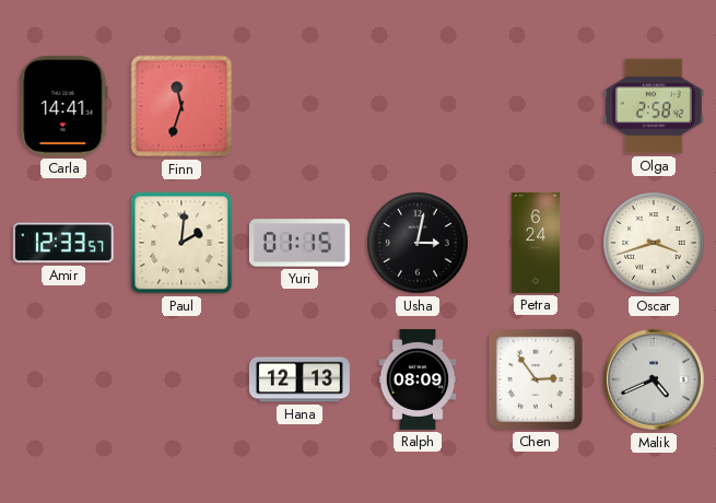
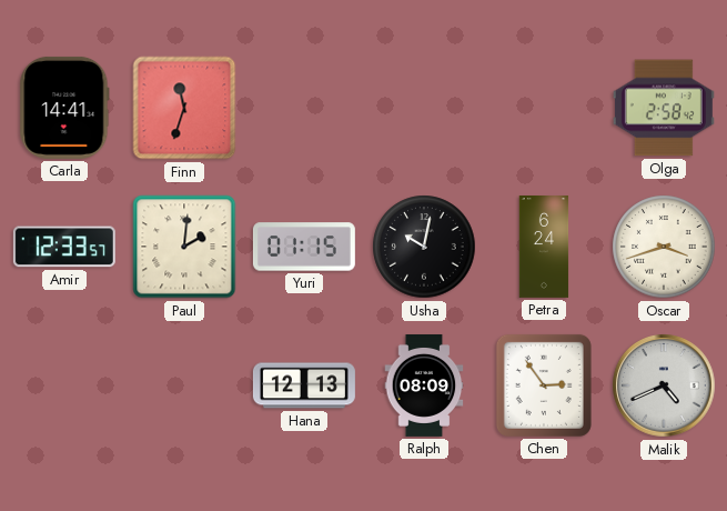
Usha: 3:02 -> 10:02 (424, 247)
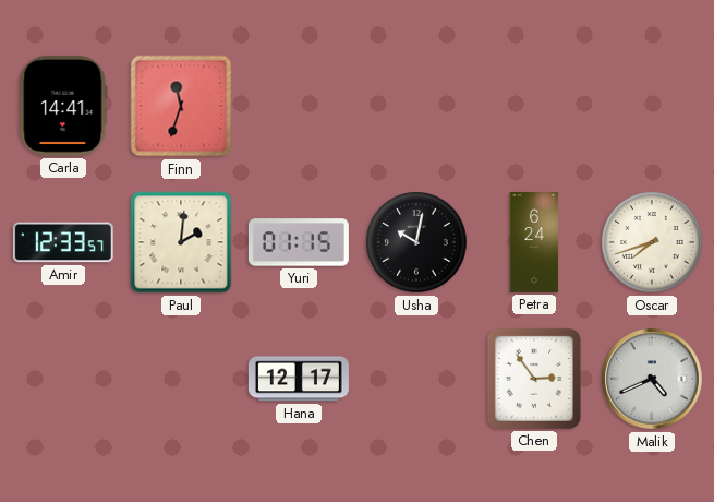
Olga: 2:58 -> none (664, 108)
Oscar: 3:42 -> 7:42 (652, 242)
Hana: 12:13 -> 12:17 (299, 379)
Ralph: 08:09 -> none (424, 385)
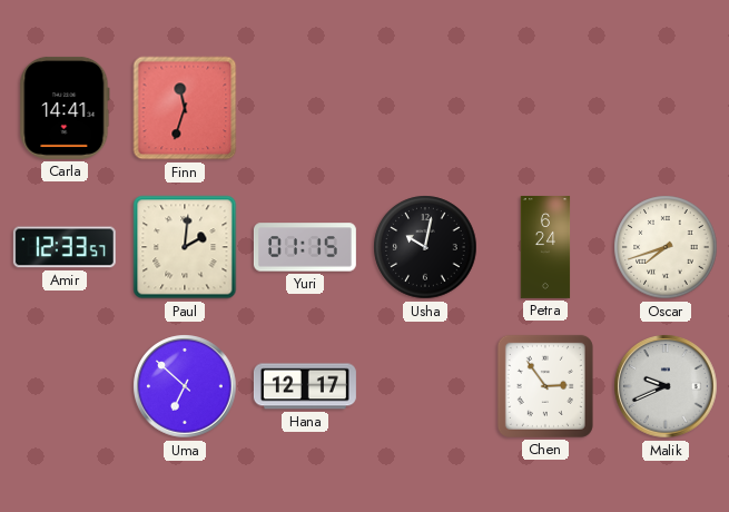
Uma: none -> 6:52 (185, 386)
Malik: 4:41 -> 9:41 (666, 386)
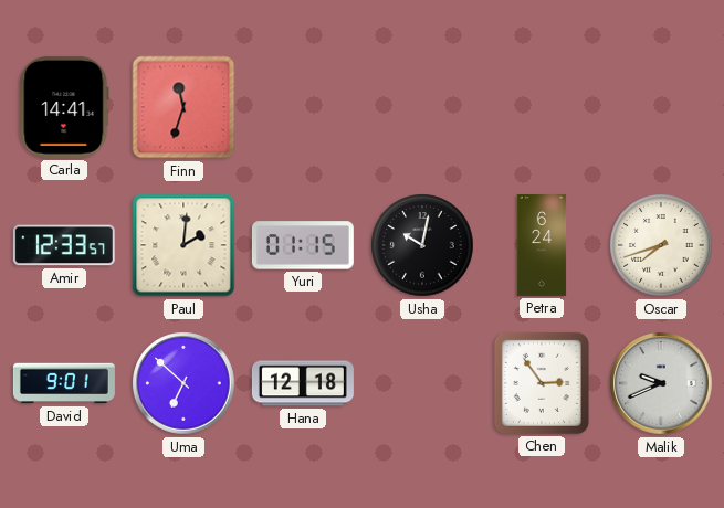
David: none -> 9:01 (64, 383)
Hana: 12:17 -> 12:18 (303, 383)
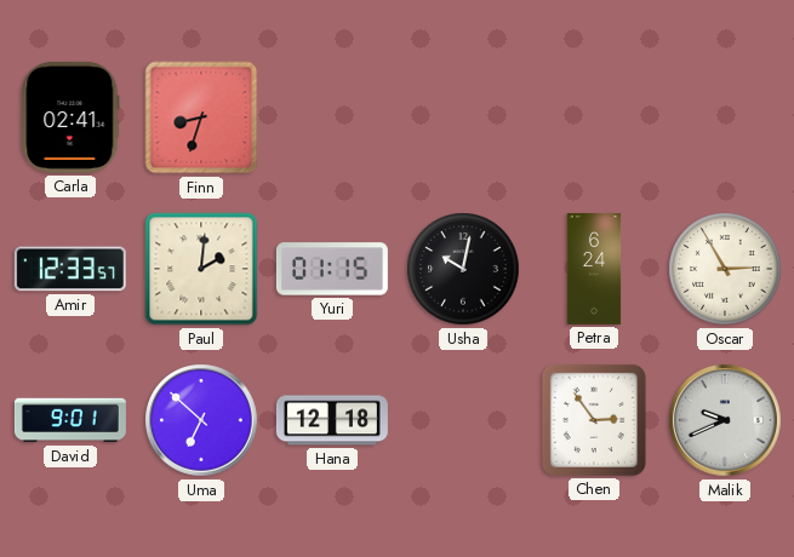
Carla: 14:41 -> 02:41 (70, 117)
Finn: 11:33 -> 8:33 (201, 117)
Oscar: 7:42 -> 2:55 (725, 269)
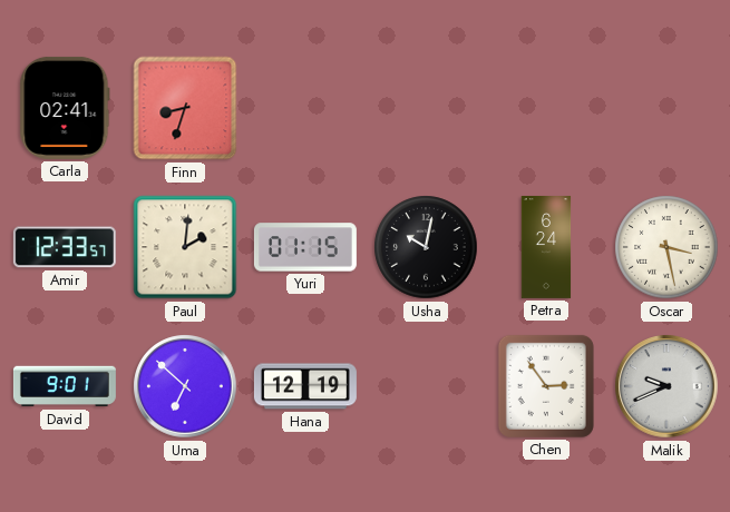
Oscar: 2:55 -> 3:28 (666, 247)
Hana: 12:18 -> 12:19 (305, 386)
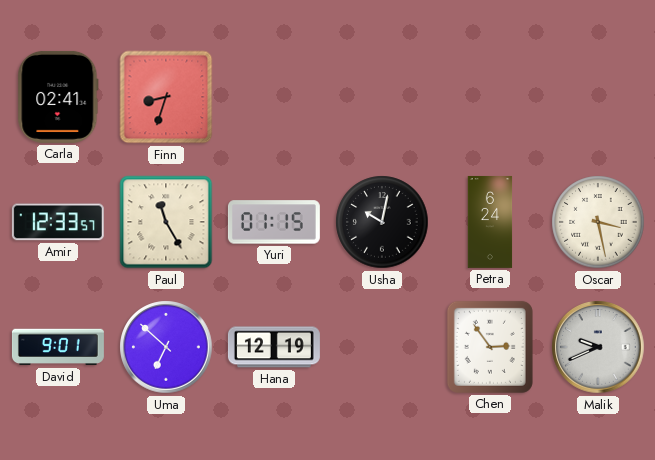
Paul: 2:01 -> 11:25 (166, 222)
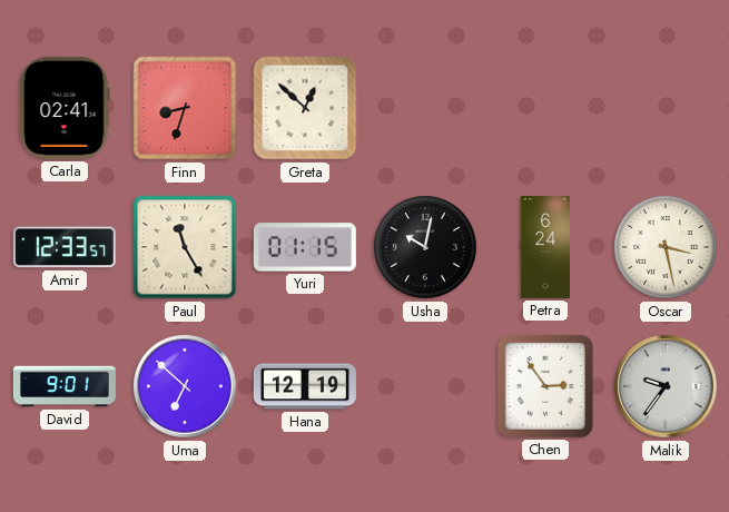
Greta: none -> 12:52 (305, 108)
Malik: 9:41 -> 9:36 (666, 386)
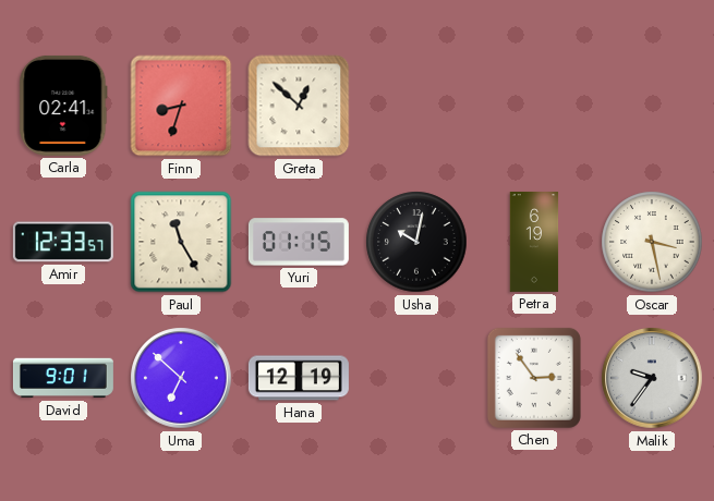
Petra: 6:24 -> 6:19 (534, 242)
